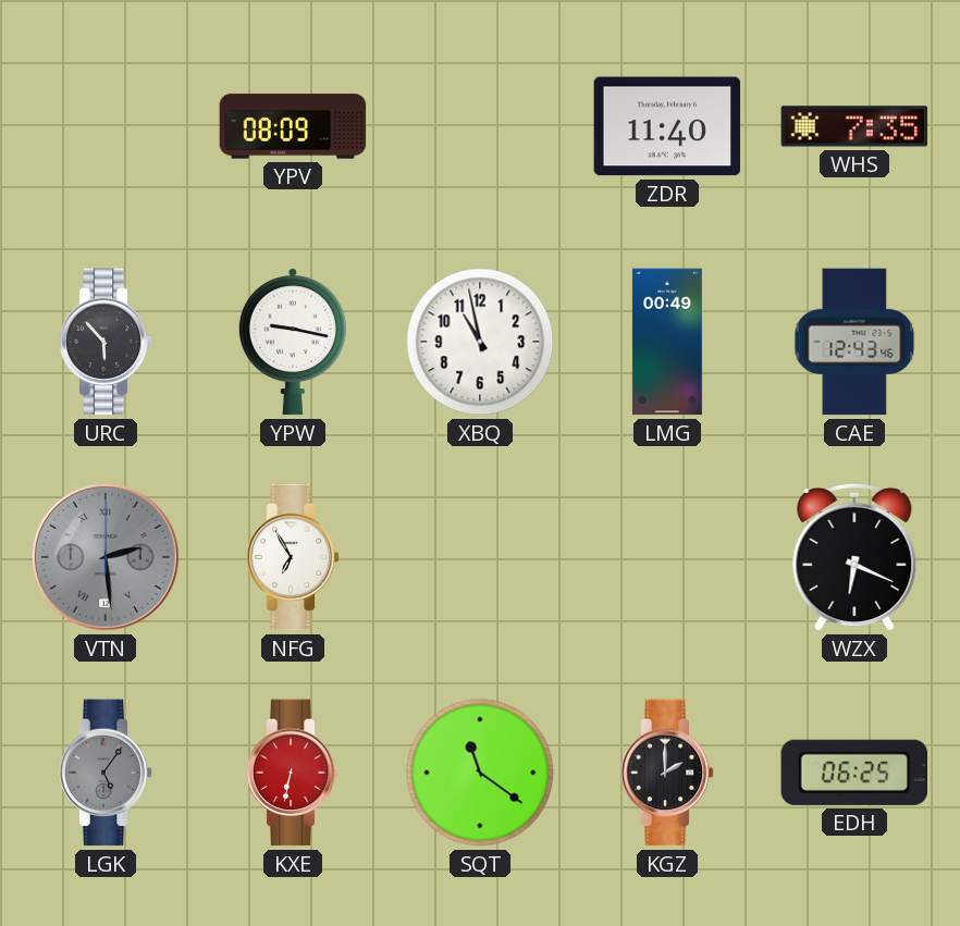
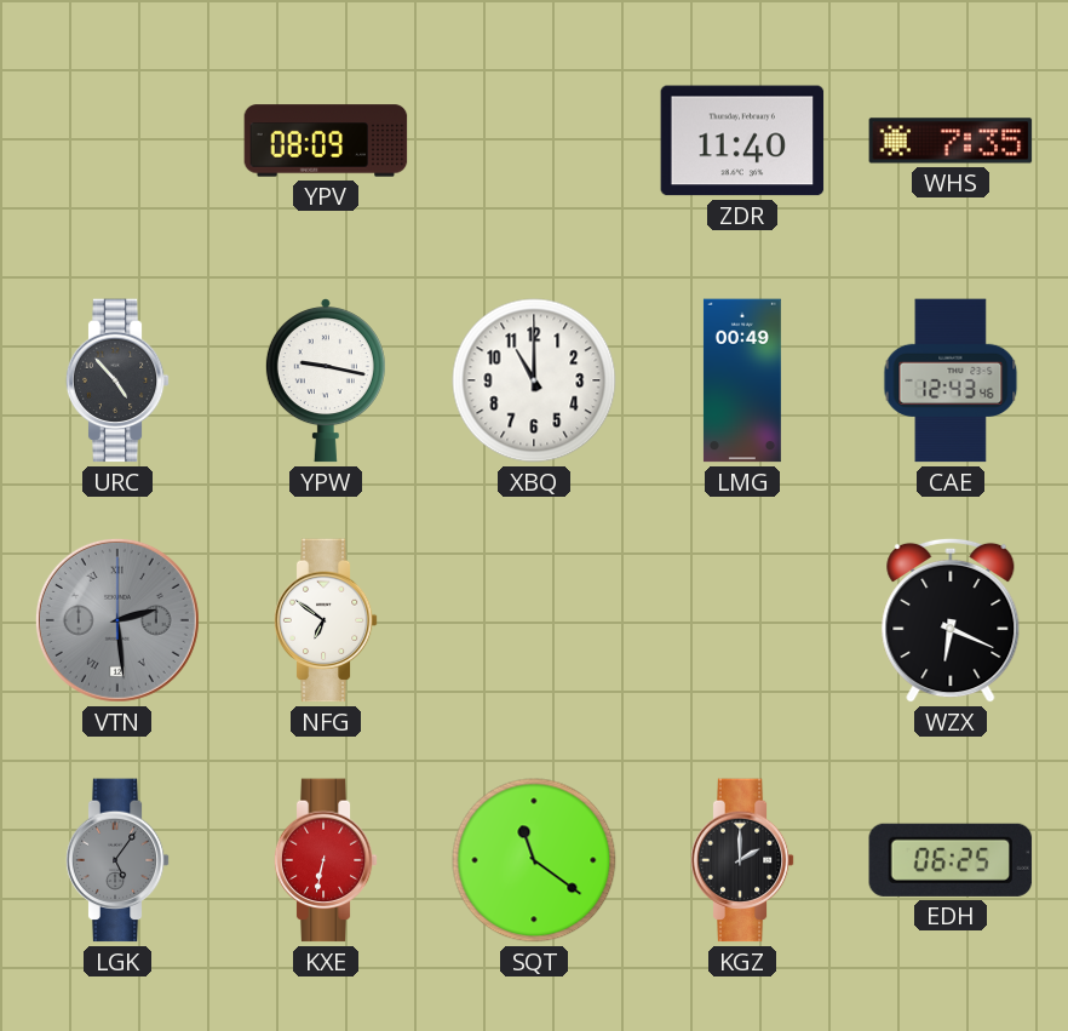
URC: 5:53 -> 4:53 (117, 380)
XBQ: 10:58 -> 11:00 (534, 380)
NFG: 6:55 -> 6:51 (326, 620)
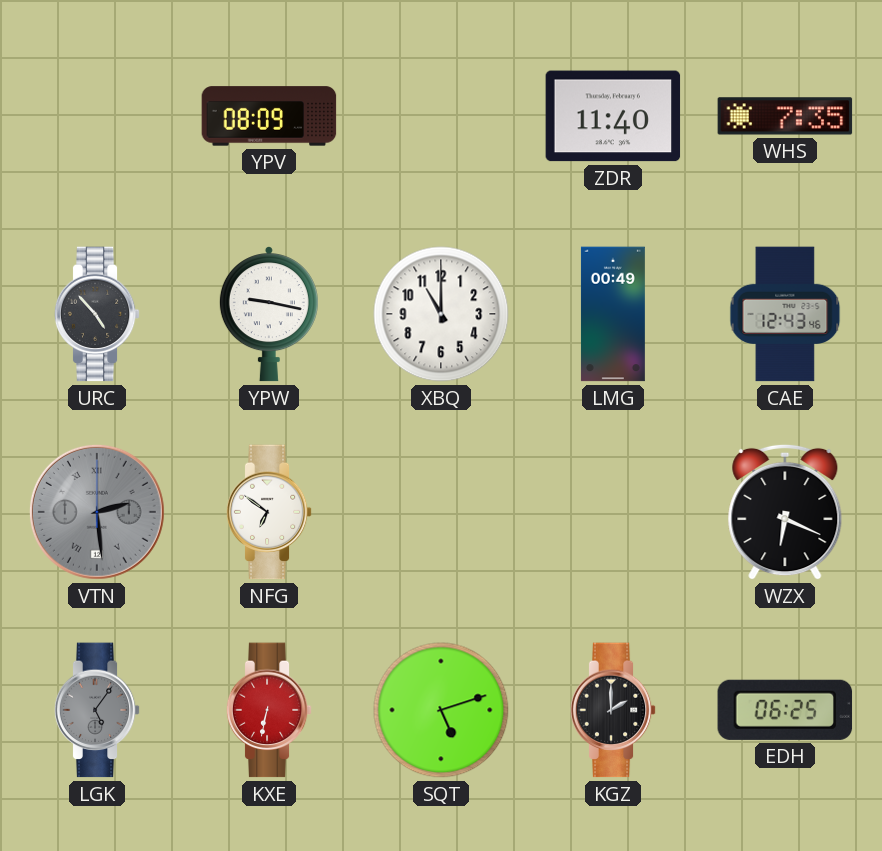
SQT: 11:21 -> 5:12 (441, 710)
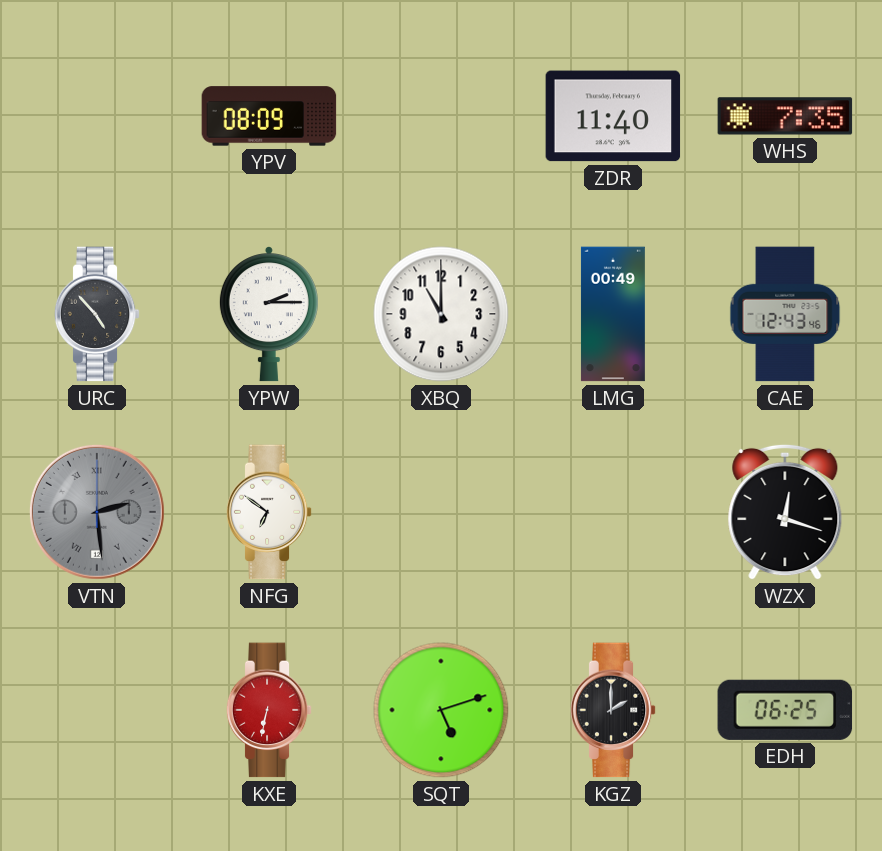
YPW: 9:17 -> 2:15 (269, 314)
WZX: 6:19 -> 12:18 (785, 512)
LGK: 5:06 -> none (97, 710)
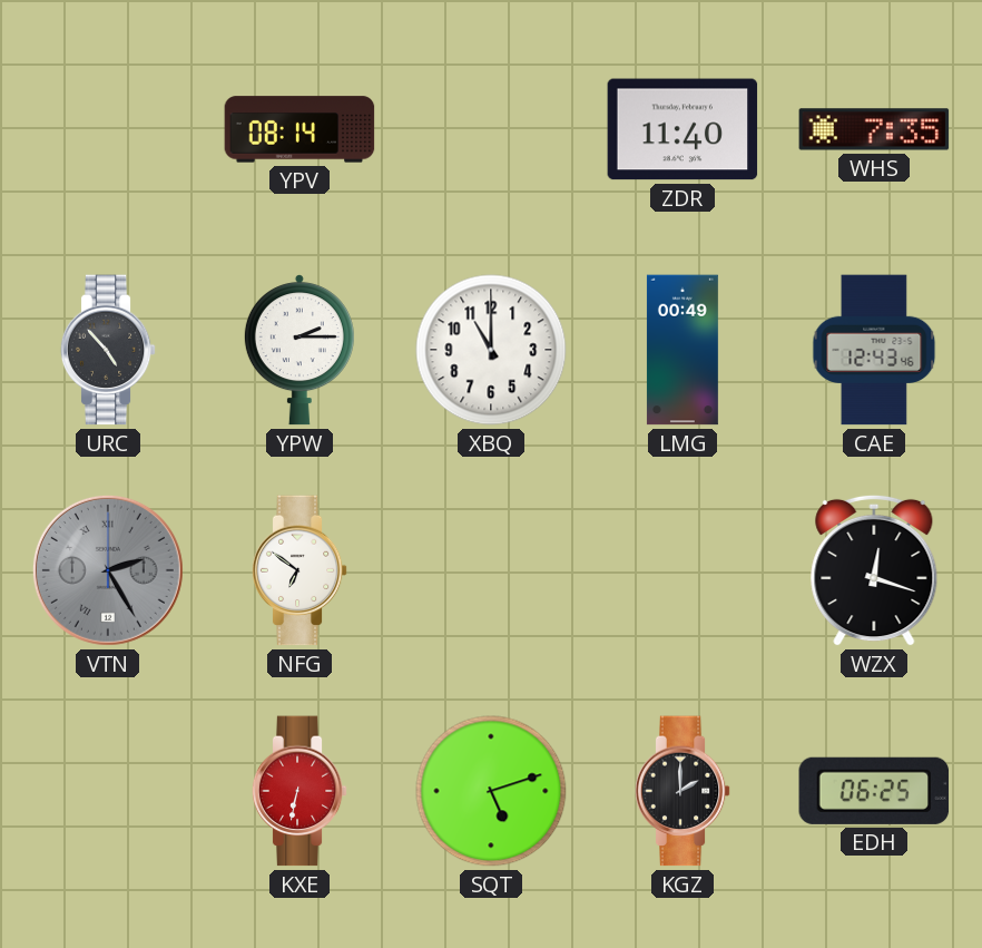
YPV: 08:09 -> 08:14 (299, 129)
VTN: 2:29 -> 2:25 (108, 570)
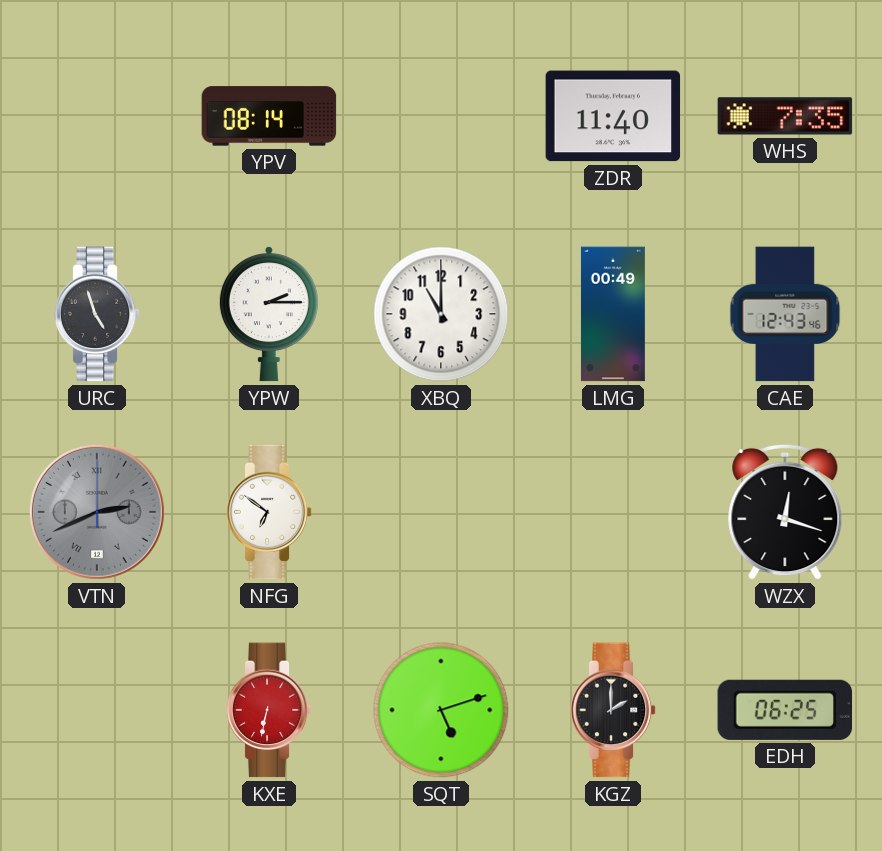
URC: 4:53 -> 4:57 (97, 314)
VTN: 2:25 -> 2:41 (97, 512)
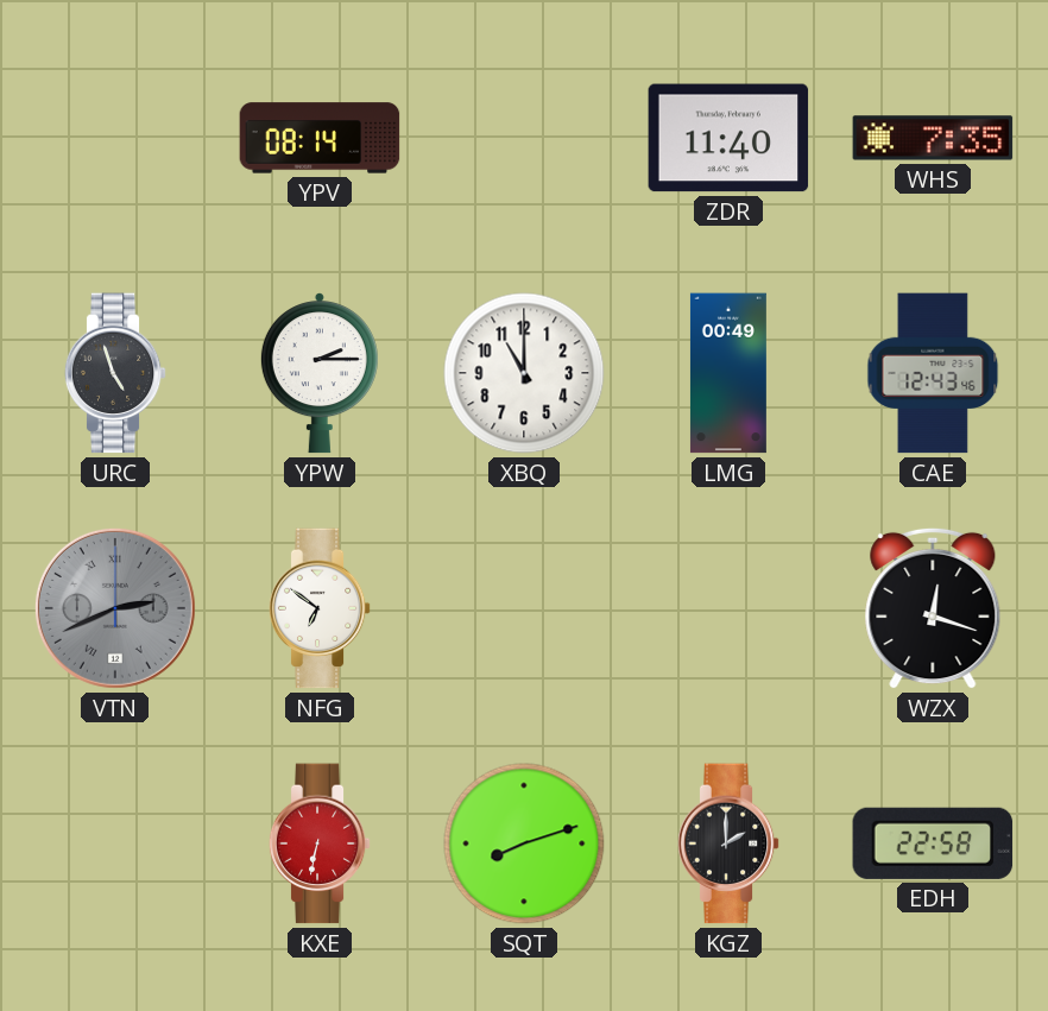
SQT: 5:12 -> 8:12 (524, 843)
EDH: 06:25 -> 22:58 (933, 843)
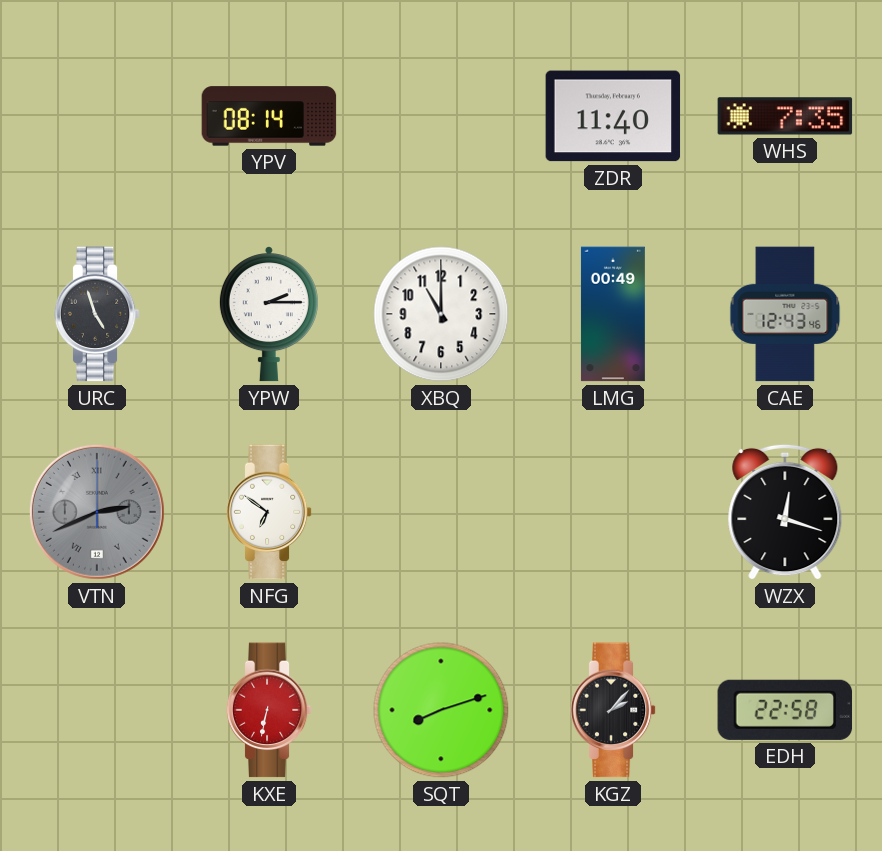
KGZ: 2:00 -> 2:07 (613, 710)
